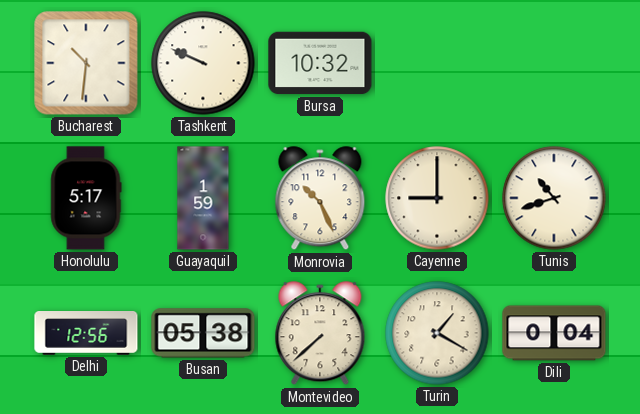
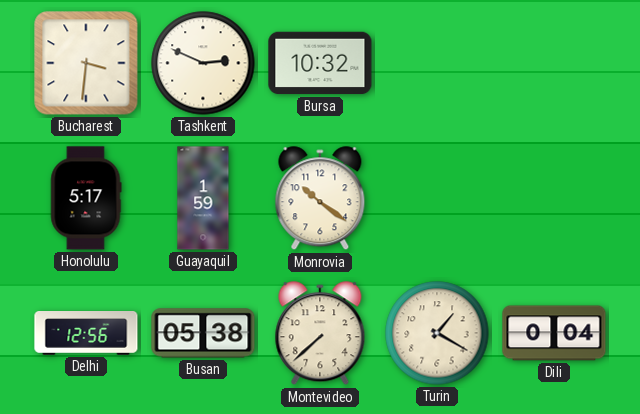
Bucharest: 10:31 -> 3:31 (86, 63)
Tashkent: 9:49 -> 2:49 (203, 63)
Monrovia: 10:26 -> 10:21 (320, 199)
Cayenne: 9:00 -> none (437, 198)
Tunis: 10:42 -> none (554, 198)
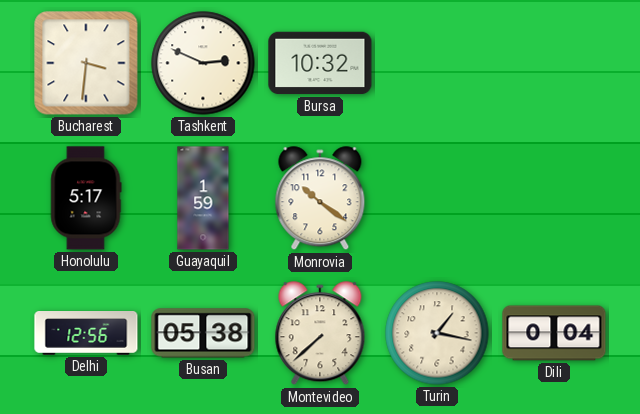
Turin: 1:20 -> 1:17 (437, 333)
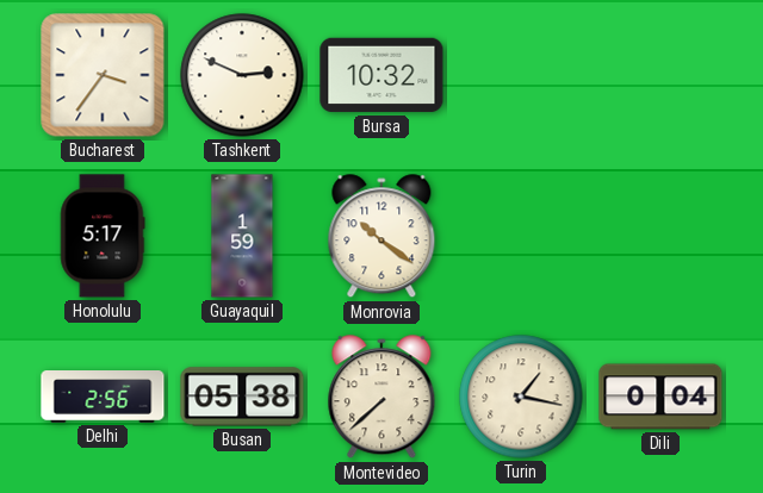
Bucharest: 3:31 -> 3:36 (103, 75)
Delhi: 12:56 -> 2:56 (103, 398)
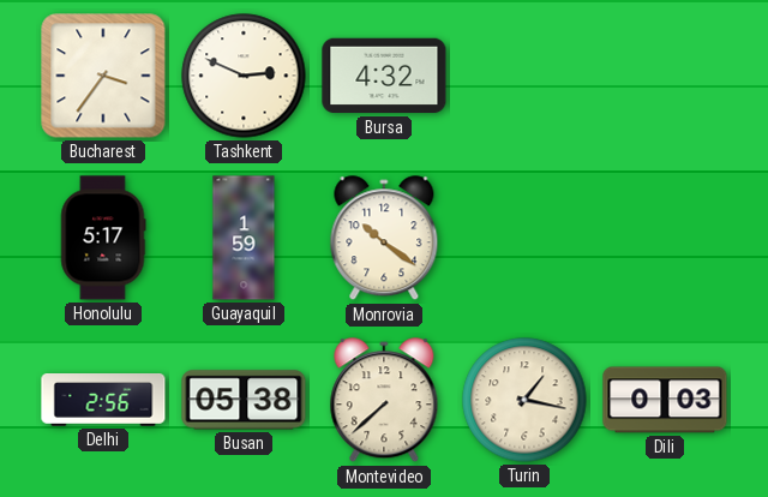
Bursa: 10:32 -> 4:32 (384, 76)
Dili: 0:04 -> 0:03 (665, 400)
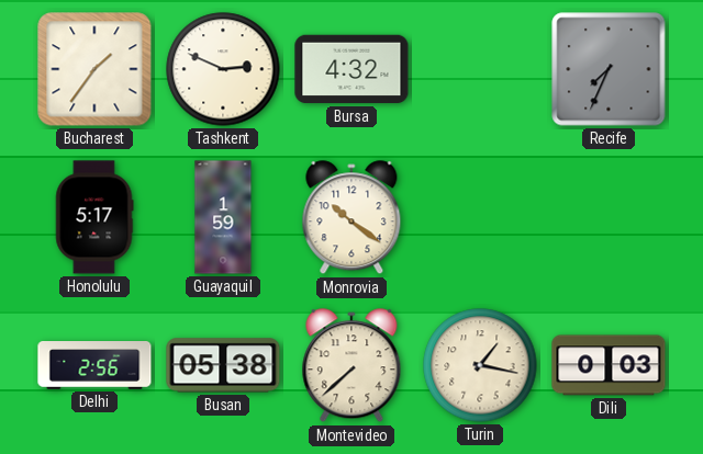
Bucharest: 3:36 -> 1:36 (94, 69)
Recife: none -> 7:34 (609, 69)
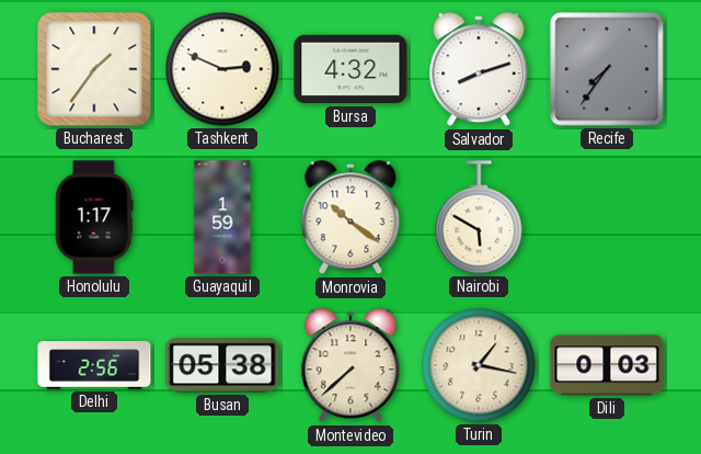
Salvador: none -> 8:12 (479, 70)
Recife: 7:34 -> 7:36 (607, 69)
Honolulu: 5:17 -> 1:17 (94, 217)
Nairobi: none -> 5:50 (479, 217)
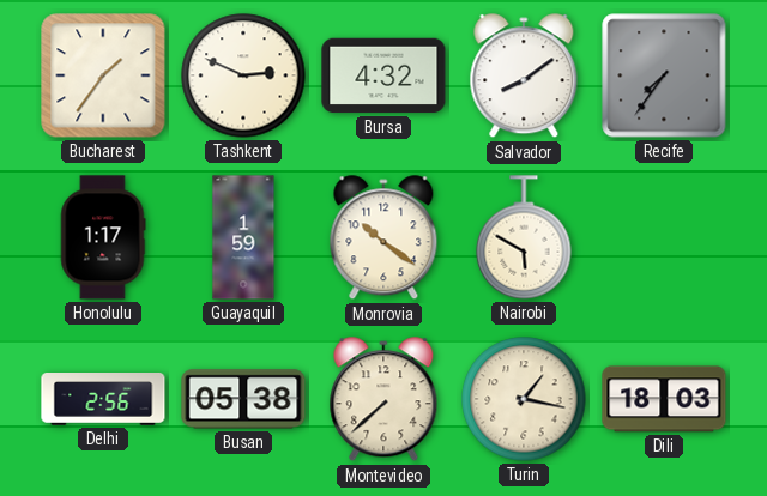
Salvador: 8:12 -> 8:09 (524, 77)
Dili: 0:03 -> 18:03 (664, 399)
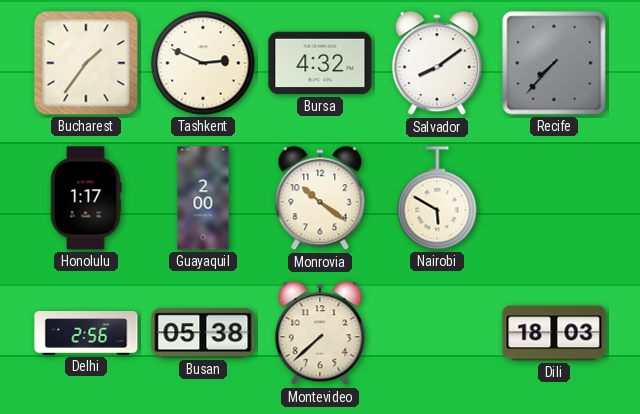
Recife: 7:36 -> 7:37 (554, 63)
Guayaquil: 1:59 -> 2:00 (203, 198)
Turin: 1:17 -> none (524, 399)
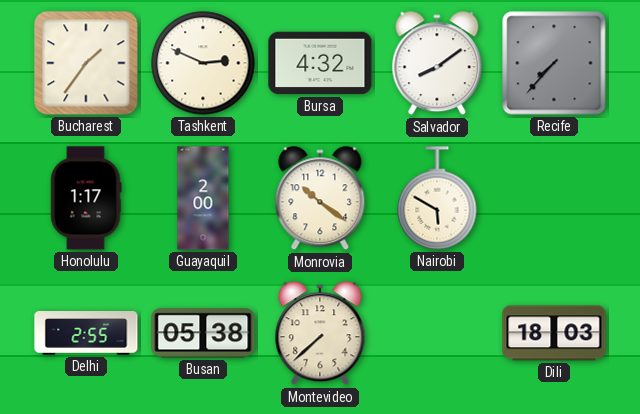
Delhi: 2:56 -> 2:55 (86, 334)
